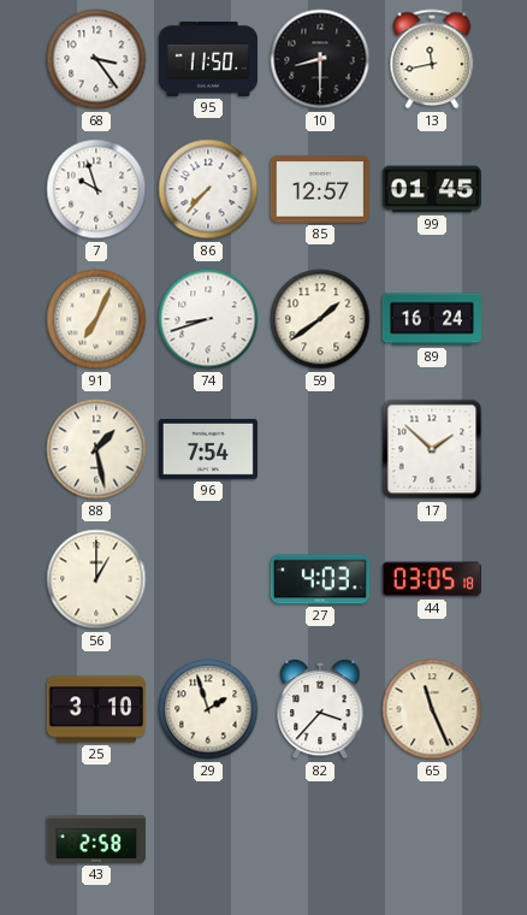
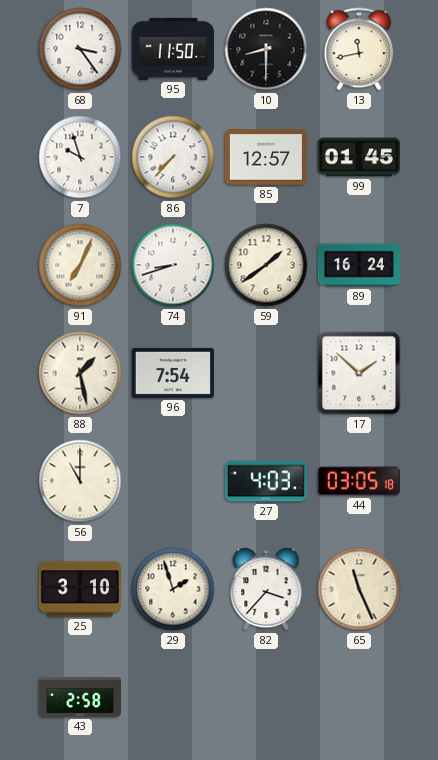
56: 1:00 -> 11:00 (80, 481)
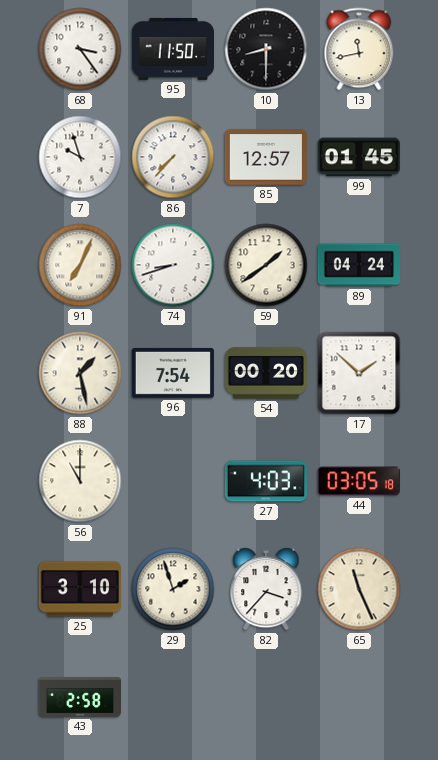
89: 16:24 -> 04:24 (359, 265)
54: none -> 00:20 (266, 373)
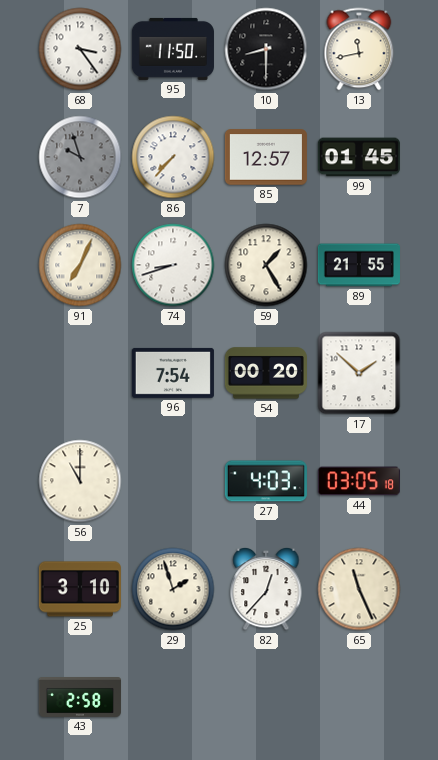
7 dial: white -> grey (80, 157)
59: 1:39 -> 1:25 (266, 265)
89: 04:24 -> 21:55 (359, 265)
88: 1:28 -> none (80, 373)
82: 3:37 -> 12:37 (266, 589)
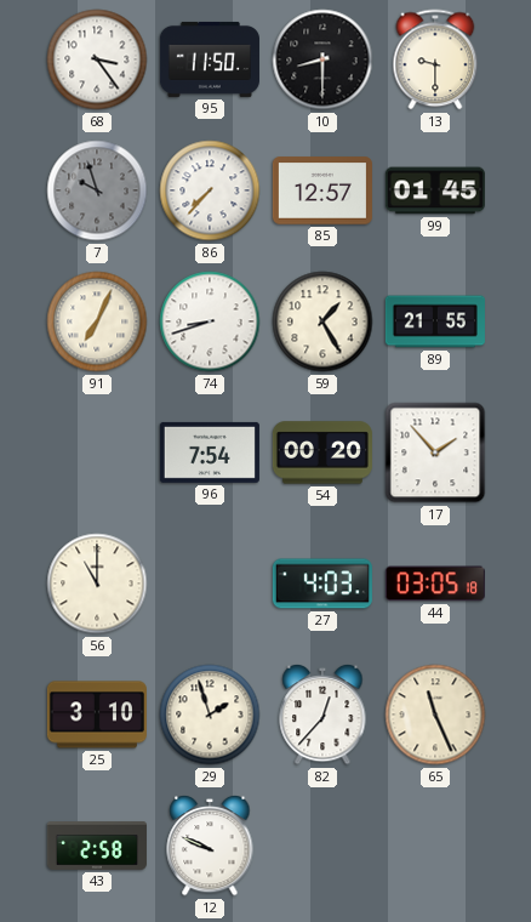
13: 11:43 -> 9:30 (435, 59)
17: 1:52 -> 1:53 (435, 453)
12: none -> 9:49 (210, 846)
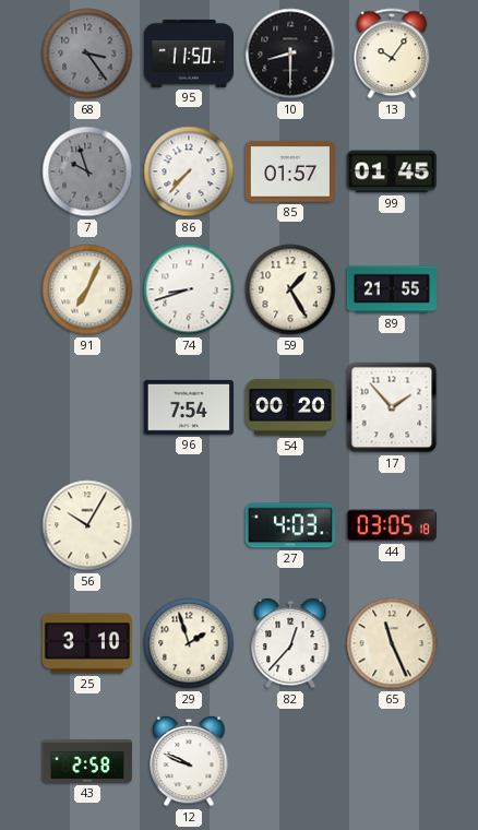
68 dial: white -> grey (87, 54)
13: 9:30 -> 10:06 (392, 54)
85: 12:57 -> 01:57 (290, 171)
56: 11:00 -> 10:05 (87, 525)
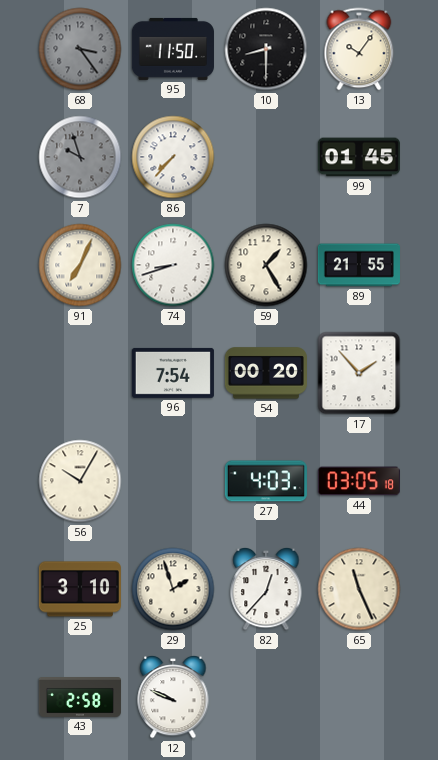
85: 01:57 -> none (290, 171)
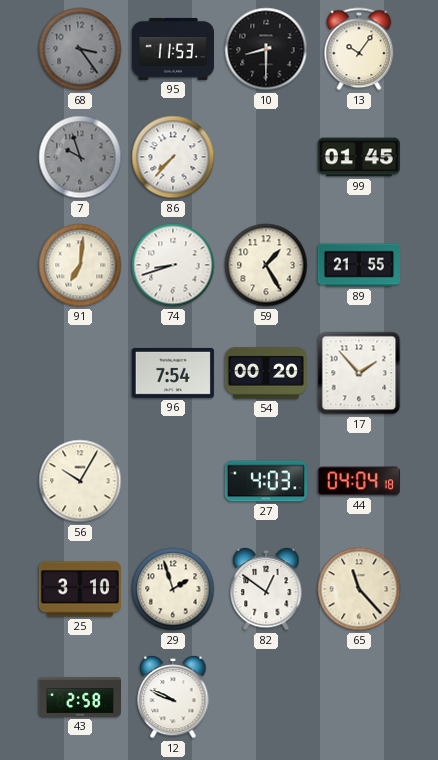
95: 11:50 -> 11:53 (173, 49)
91: 7:04 -> 7:01 (80, 265)
44: 03:05 -> 04:04 (359, 481)
82: 12:37 -> 12:51 (266, 589)
65: 11:26 -> 11:23 (359, 589)
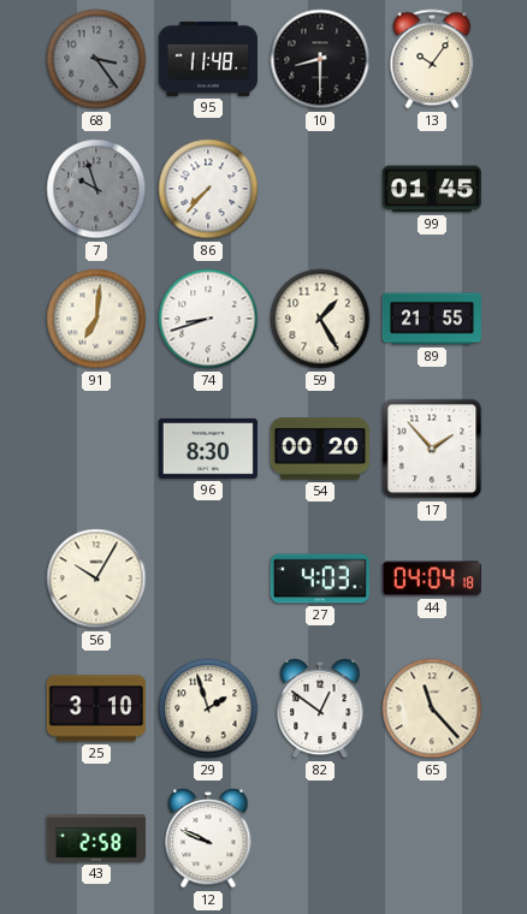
95: 11:53 -> 11:48 (208, 59)
96: 7:54 -> 8:30 (208, 449)
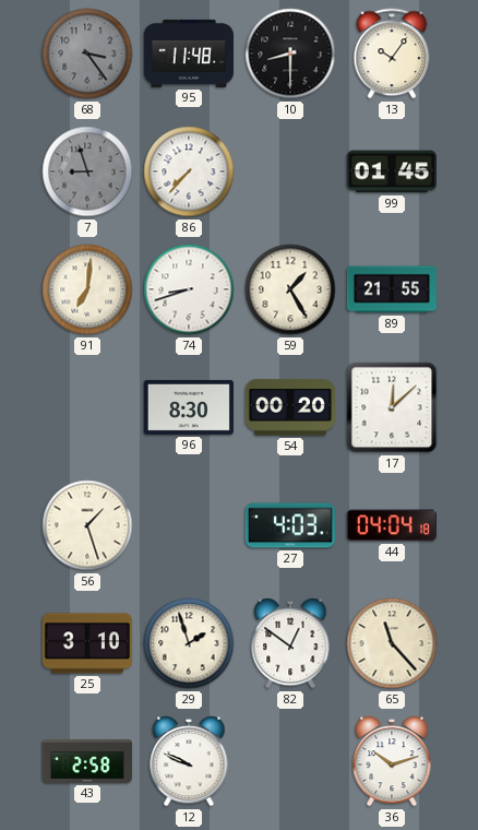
7: 9:57 -> 8:57 (87, 171)
17: 1:53 -> 12:08 (392, 407)
56: 10:05 -> 1:27 (87, 525)
36: none -> 10:12 (392, 761)
